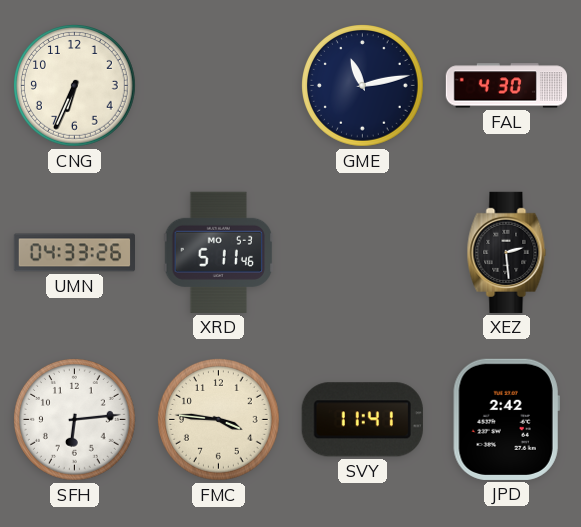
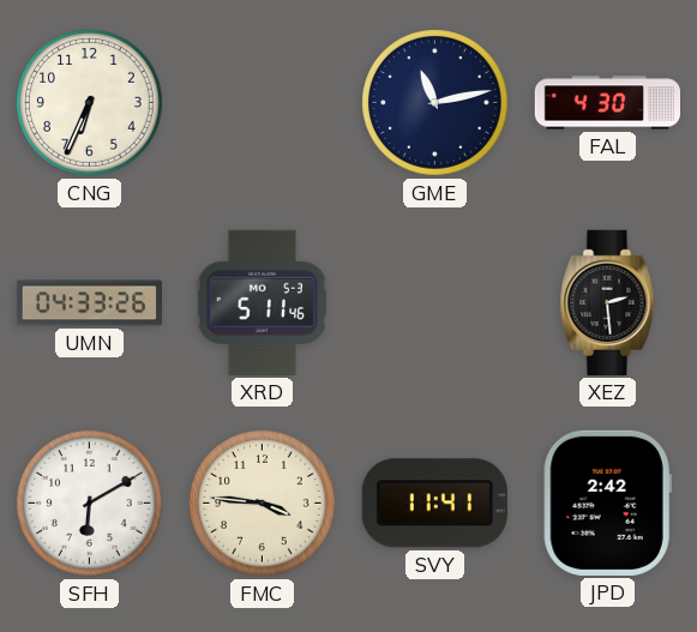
SFH: 6:14 -> 6:10 (90, 504)
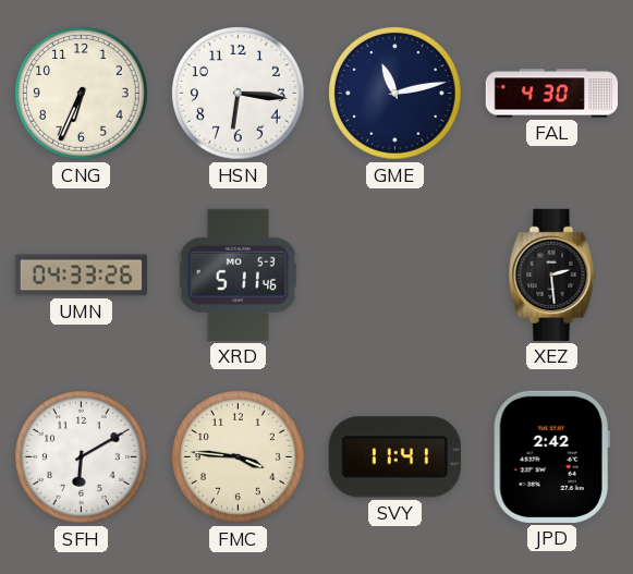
HSN: none -> 6:16 (239, 94)
